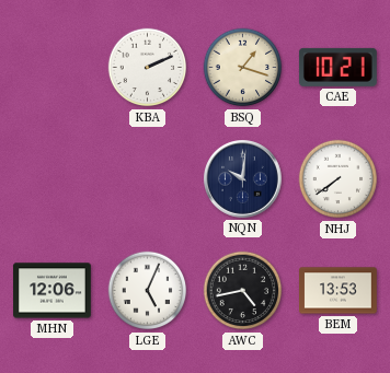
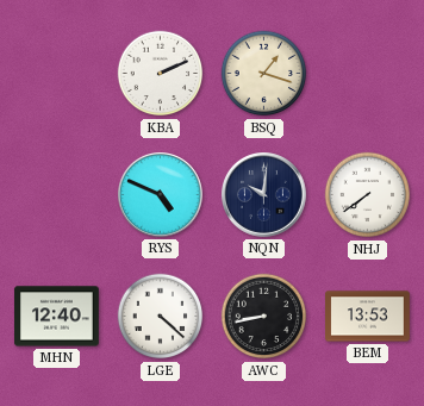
CAE: 10:21 -> none (337, 67)
RYS: none -> 4:49 (161, 195)
MHN: 12:06 -> 12:40 (57, 317)
LGE: 5:04 -> 4:22 (161, 317)
AWC: 4:43 -> 8:43 (264, 317)
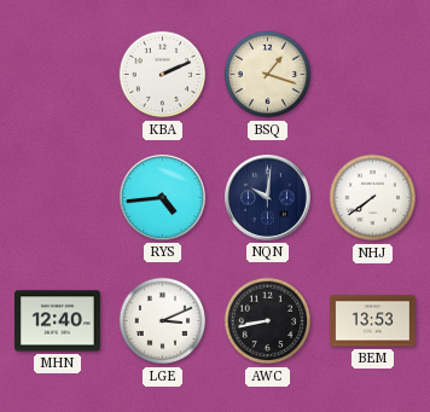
RYS: 4:49 -> 4:44 (163, 198)
LGE: 4:22 -> 3:11 (163, 321)
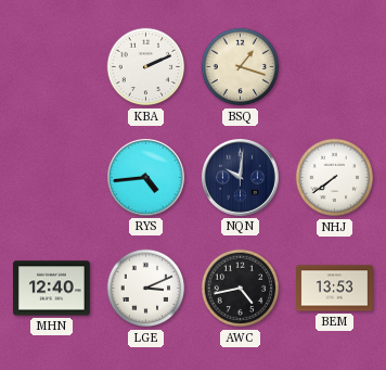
AWC: 8:43 -> 4:43 (241, 289)
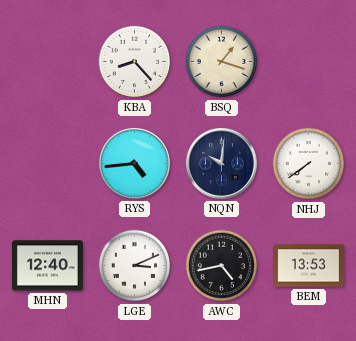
KBA: 2:11 -> 8:23 (135, 62)
